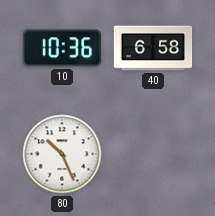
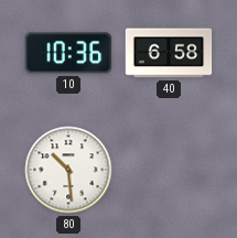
80: 10:26 -> 10:29 (68, 170)
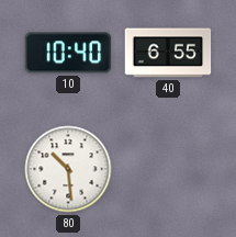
10: 10:36 -> 10:40 (68, 53)
40: 6:58 -> 6:55 (168, 53)
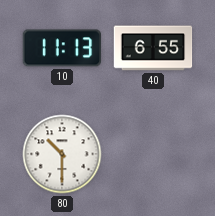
10: 10:40 -> 11:13 (62, 48)
80: 10:29 -> 10:30 (62, 154)
